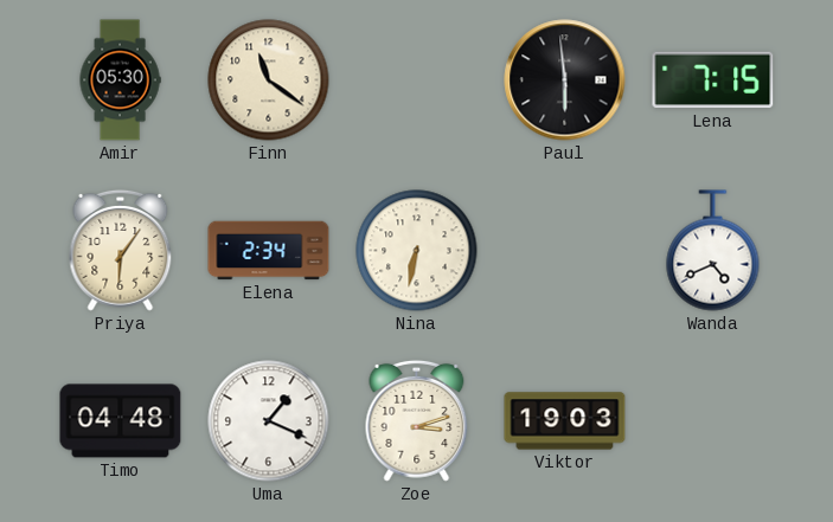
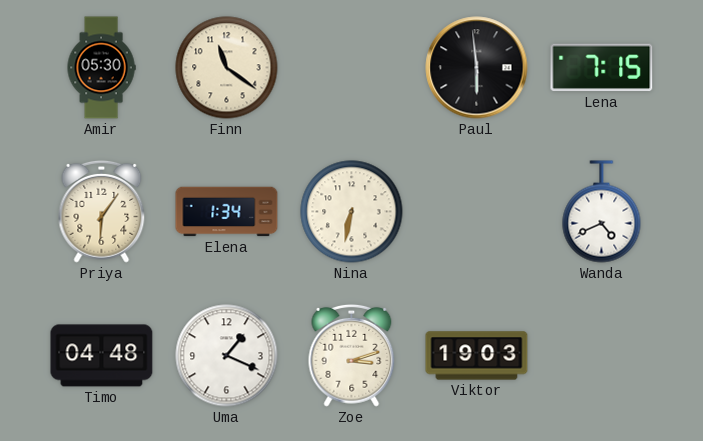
Elena: 2:34 -> 1:34 (227, 212)
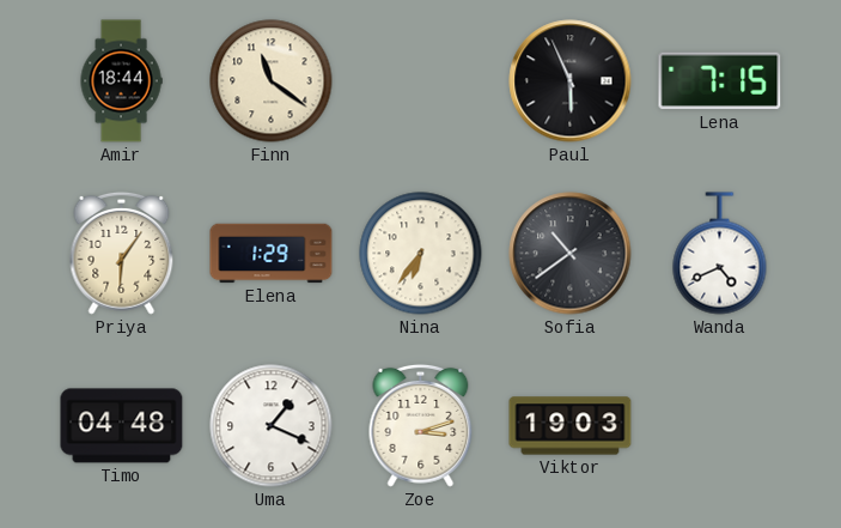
Amir: 05:30 -> 18:44 (121, 81)
Paul: 5:59 -> 5:56 (571, 81)
Elena: 1:34 -> 1:29 (272, 254)
Nina: 6:32 -> 6:36 (421, 254)
Sofia: none -> 10:39 (571, 254)
